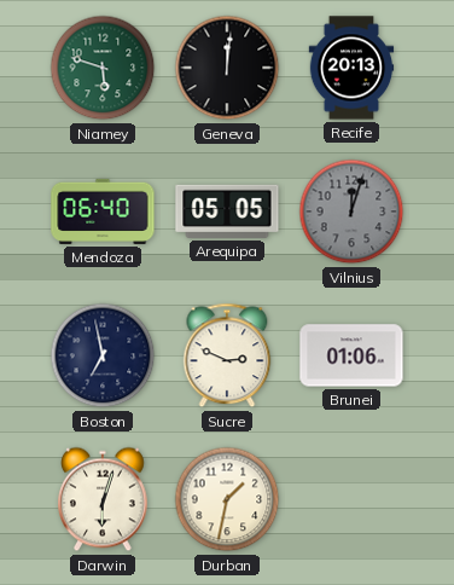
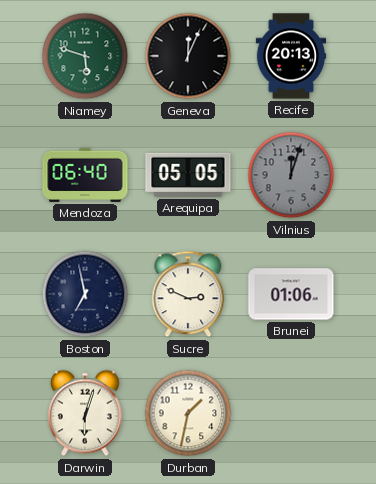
Geneva: 12:01 -> 12:04 (188, 56)
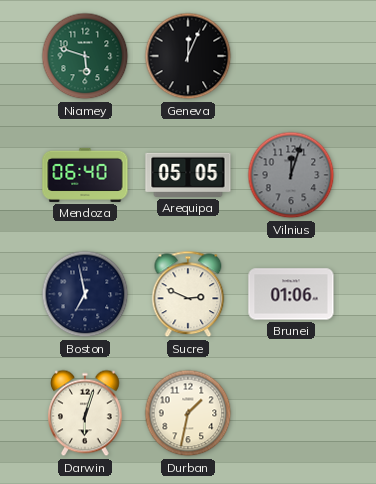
Recife: 20:13 -> none (291, 56)
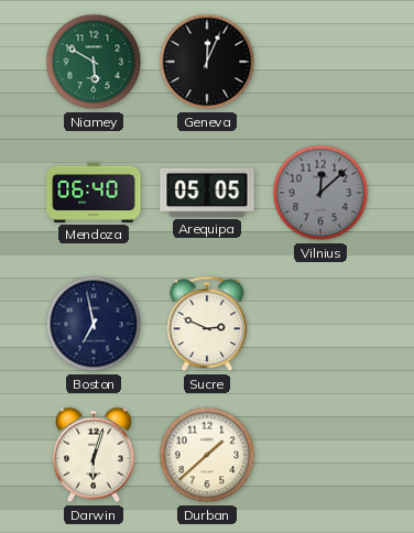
Niamey: 5:48 -> 5:50 (94, 62)
Vilnius: 12:03 -> 12:08 (320, 193)
Brunei: 01:06 -> none (291, 294)
Durban: 1:32 -> 1:38 (207, 455)
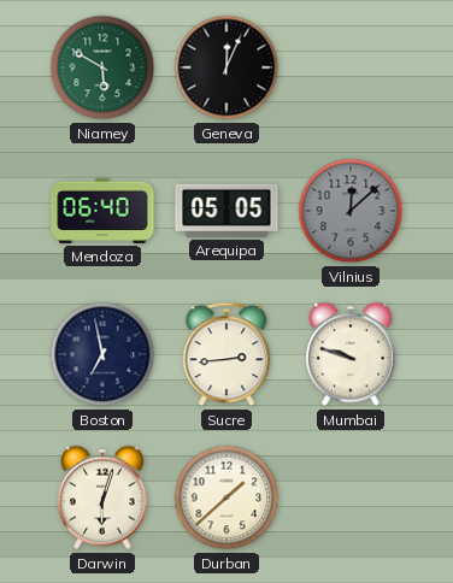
Sucre: 2:49 -> 2:44 (226, 354)
Mumbai: none -> 9:48 (352, 354)
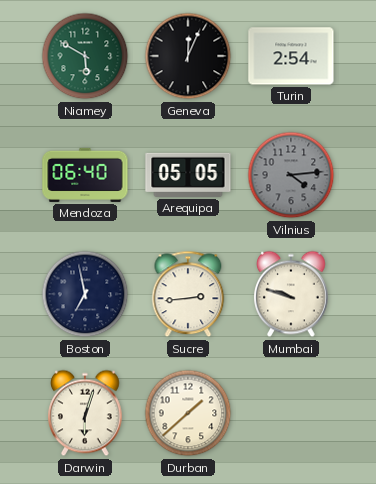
Turin: none -> 2:54 (291, 56)
Vilnius: 12:08 -> 4:14 (291, 175)
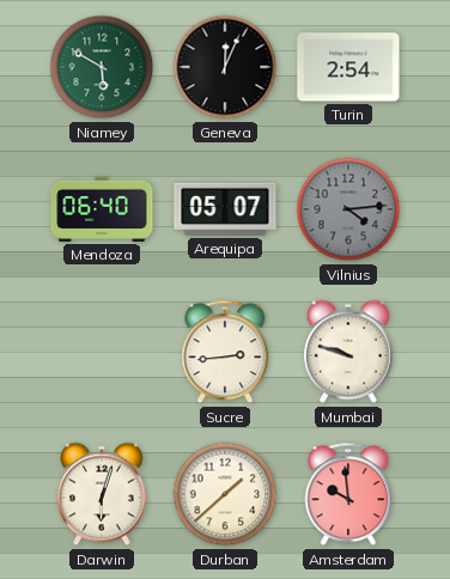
Arequipa: 05:05 -> 05:07 (225, 209)
Boston: 6:58 -> none (85, 294)
Amsterdam: none -> 9:59 (348, 494)
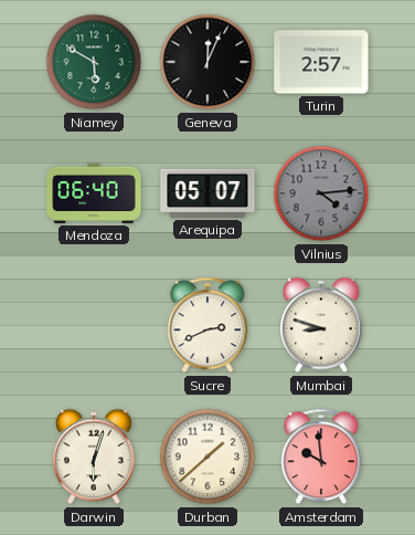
Turin: 2:54 -> 2:57 (321, 62)
Sucre: 2:44 -> 2:41 (208, 325)
Mumbai: 9:48 -> 8:48 (322, 325)
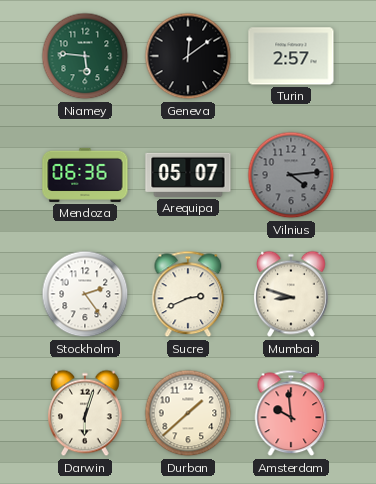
Niamey: 5:50 -> 5:46 (85, 56)
Geneva: 12:04 -> 12:09 (188, 56)
Mendoza: 06:40 -> 06:36 (85, 175)
Stockholm: none -> 2:24 (85, 294)
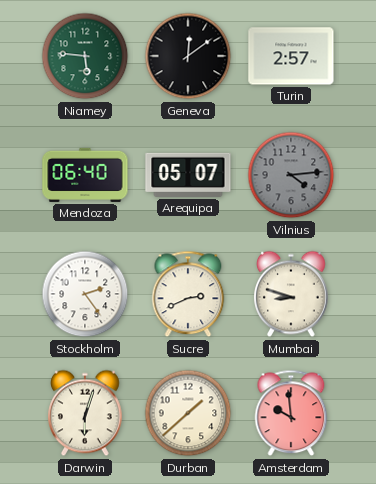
Mendoza: 06:36 -> 06:40 (85, 175)
